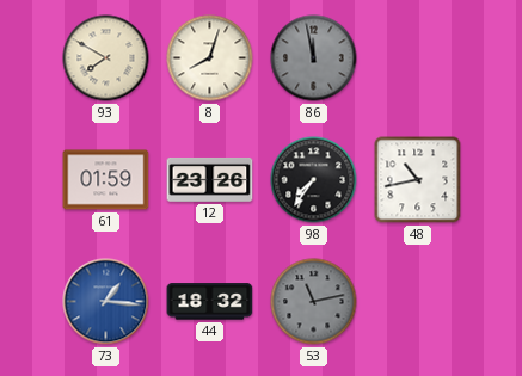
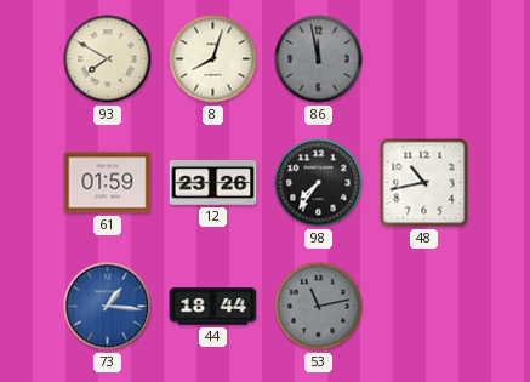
44: 18:32 -> 18:44 (213, 307)
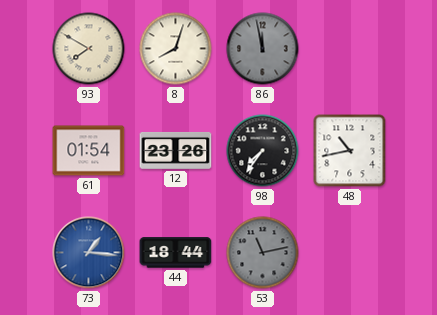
61: 01:59 -> 01:54 (89, 151)
